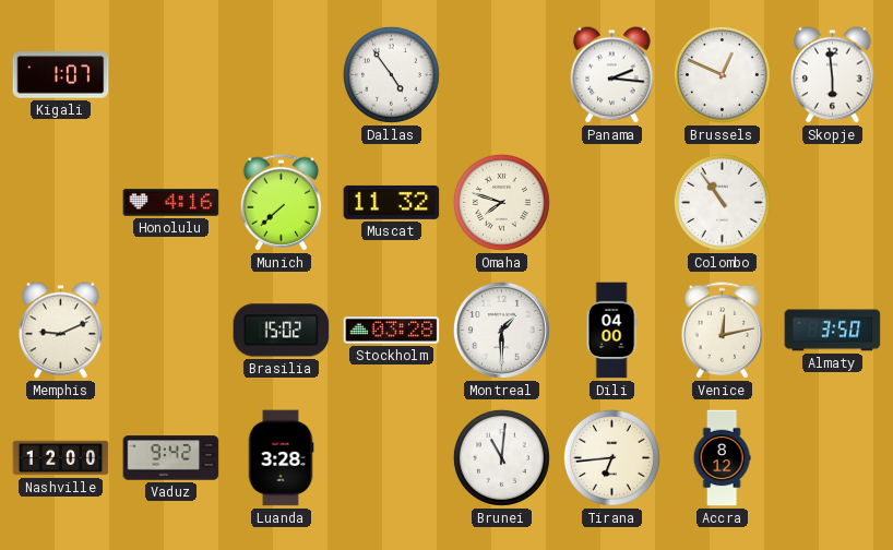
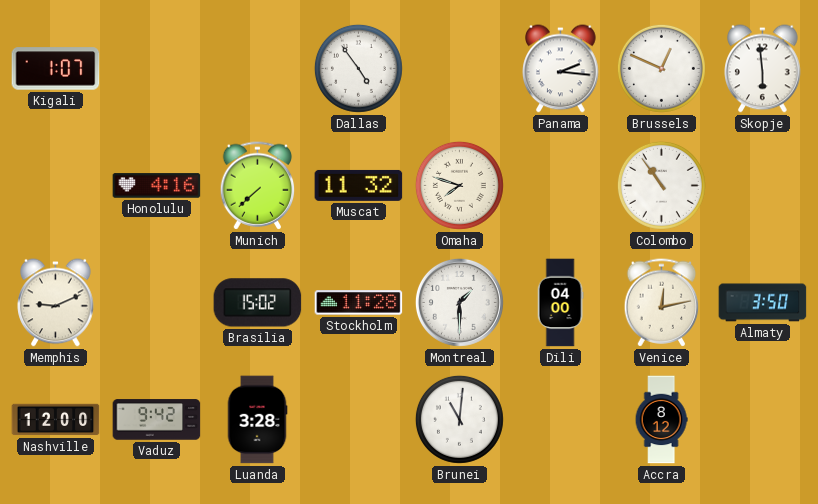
Stockholm: 03:28 -> 11:28 (359, 303)
Tirana: 6:44 -> none (611, 457)
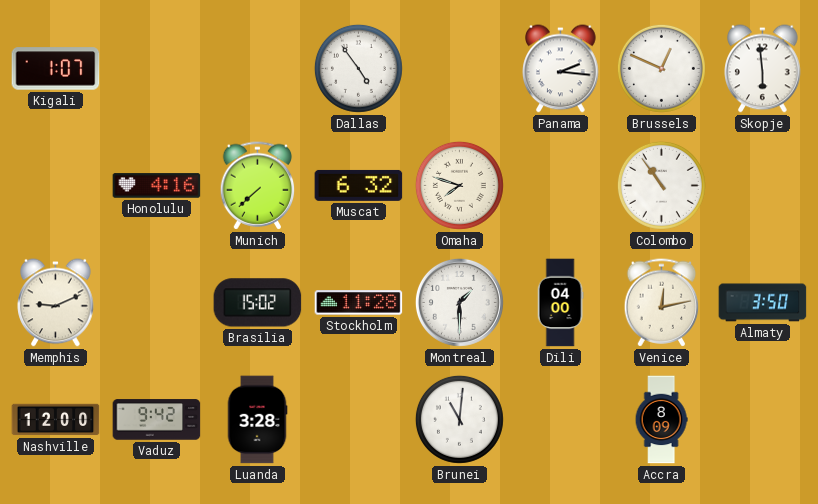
Muscat: 11:32 -> 6:32 (359, 185)
Accra: 8:12 -> 8:09 (661, 420)
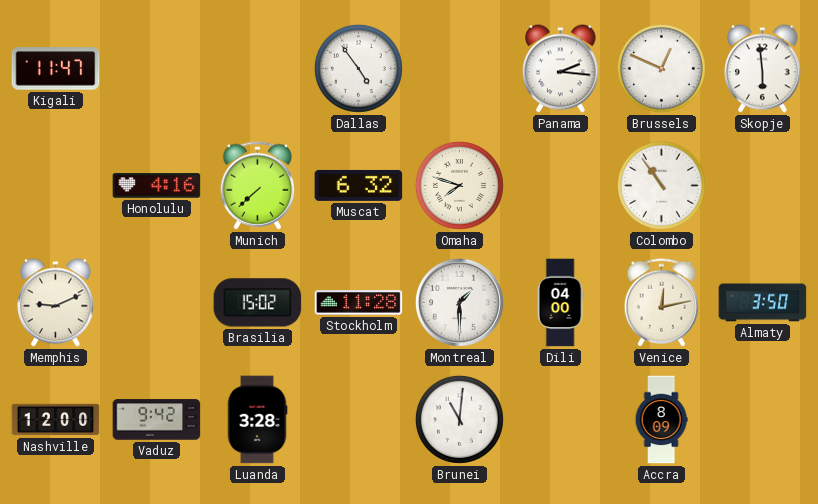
Kigali: 1:07 -> 11:47 (56, 69)
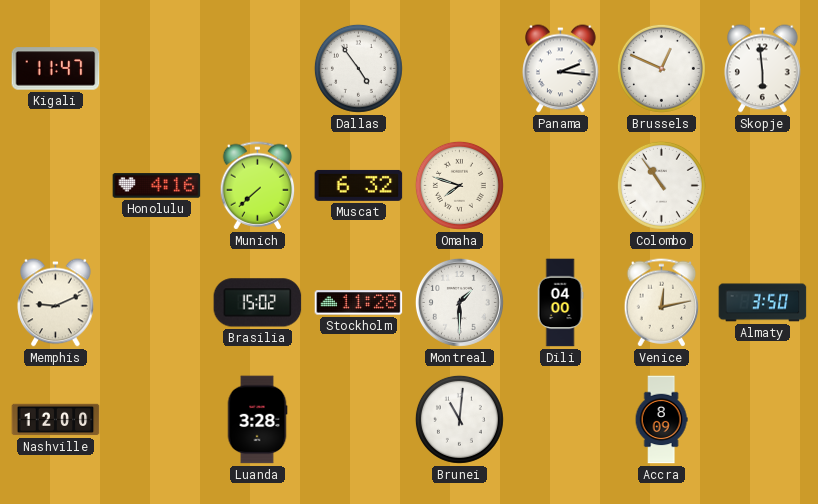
Vaduz: 9:42 -> none (157, 420)
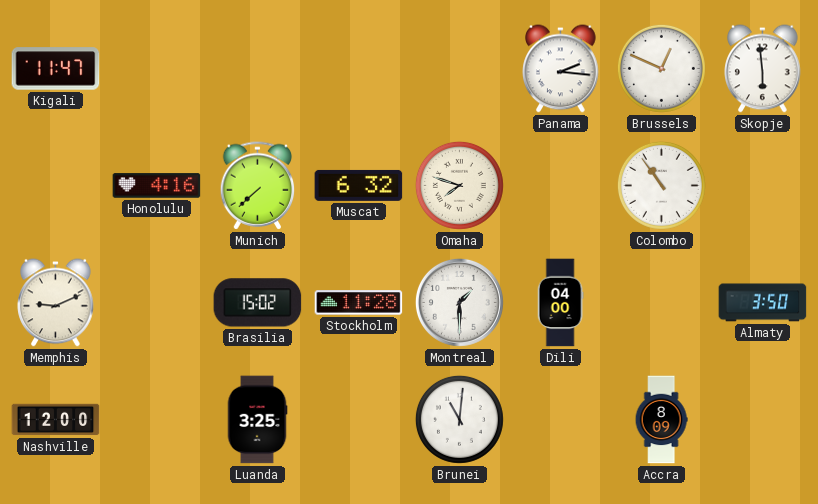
Dallas: 4:54 -> none (358, 68)
Venice: 12:13 -> none (662, 303)
Luanda: 3:28 -> 3:25 (257, 420)
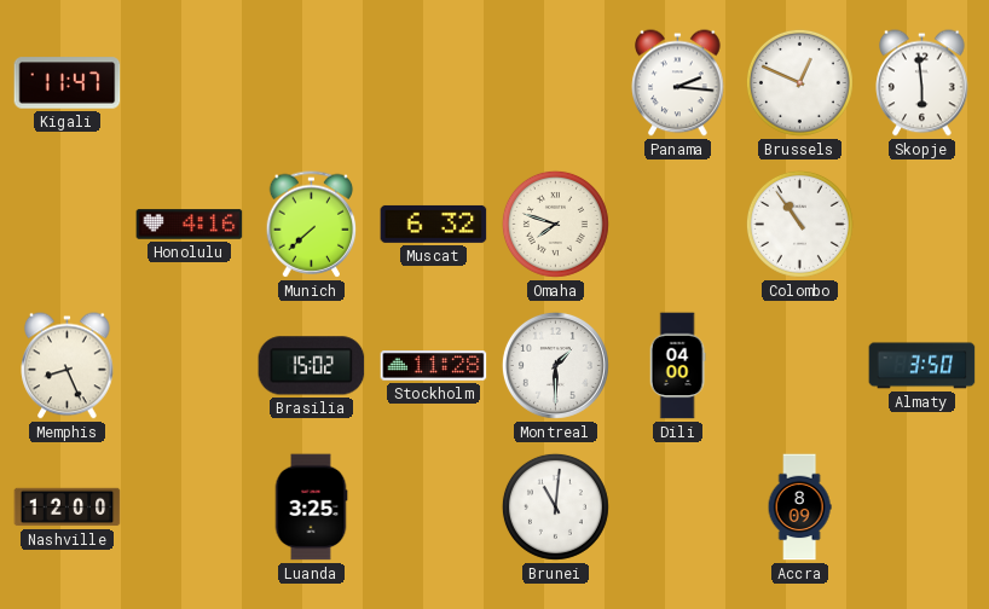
Memphis: 9:11 -> 8:26 (68, 366)
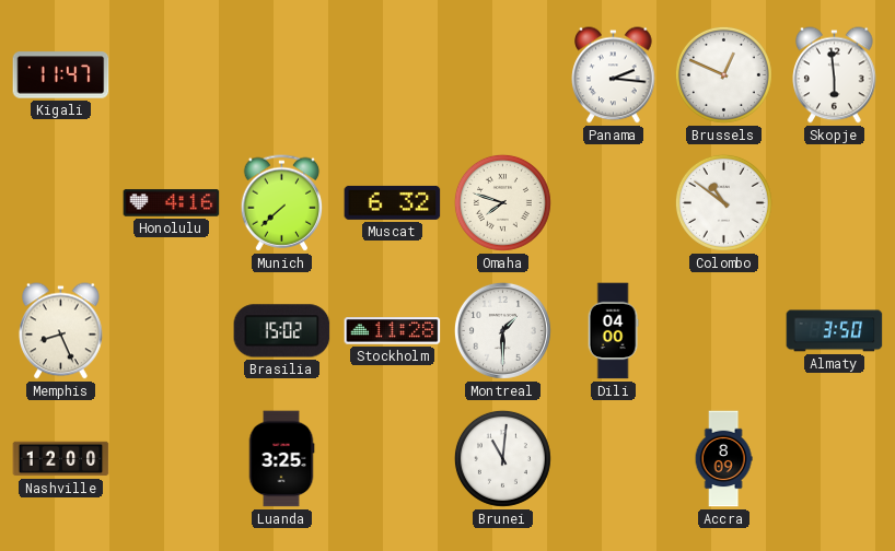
Colombo: 10:54 -> 10:51 (723, 202)
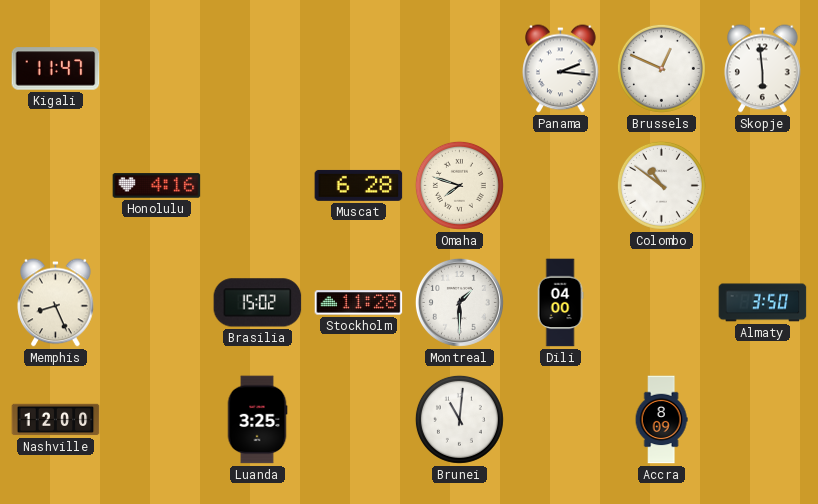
Munich: 7:38 -> none (282, 203)
Muscat: 6:32 -> 6:28 (359, 185)
